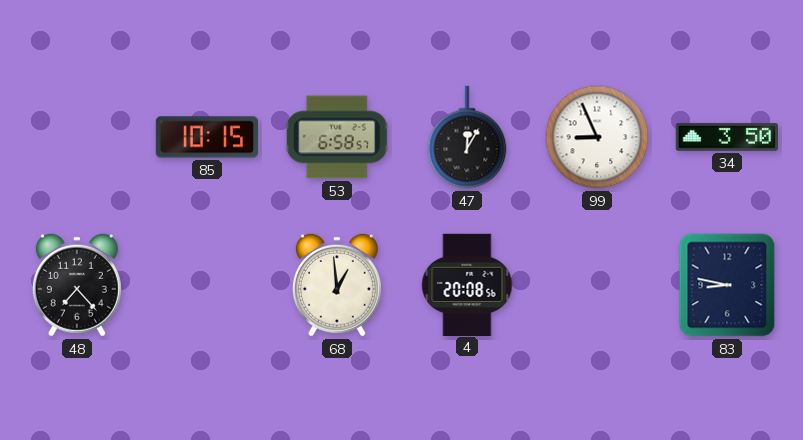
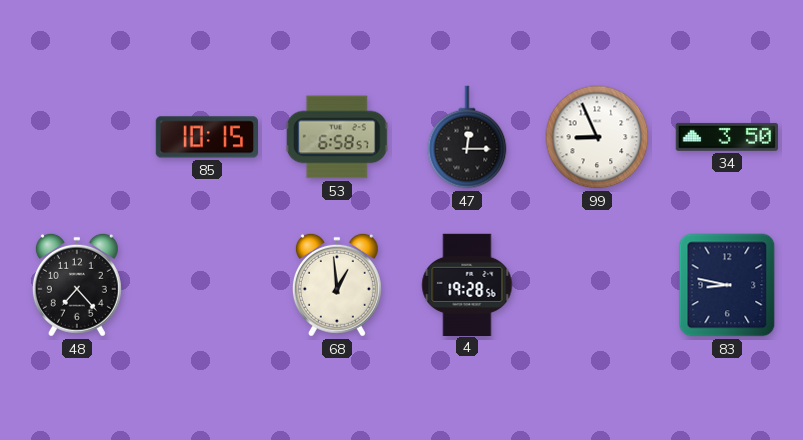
47: 12:05 -> 12:15 (467, 137)
4: 20:08 -> 19:28 (467, 284)
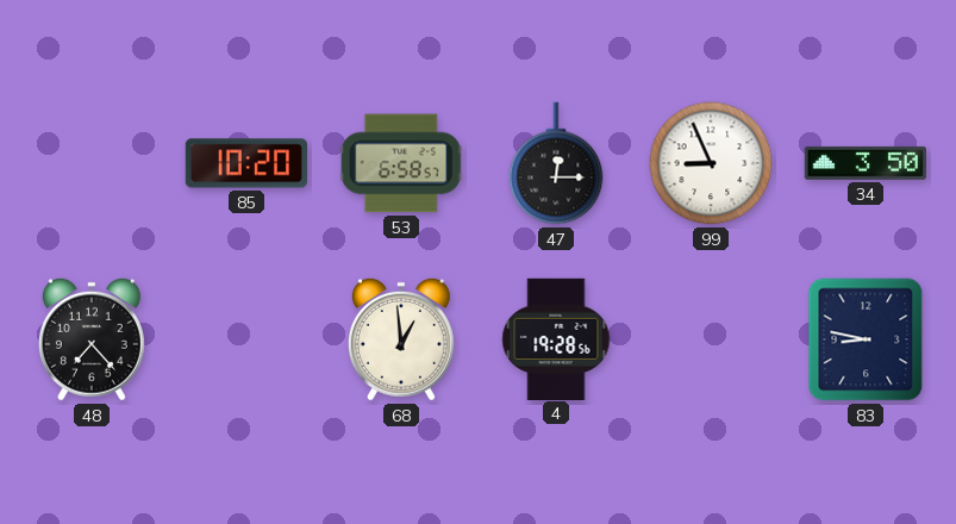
85: 10:15 -> 10:20 (245, 163)
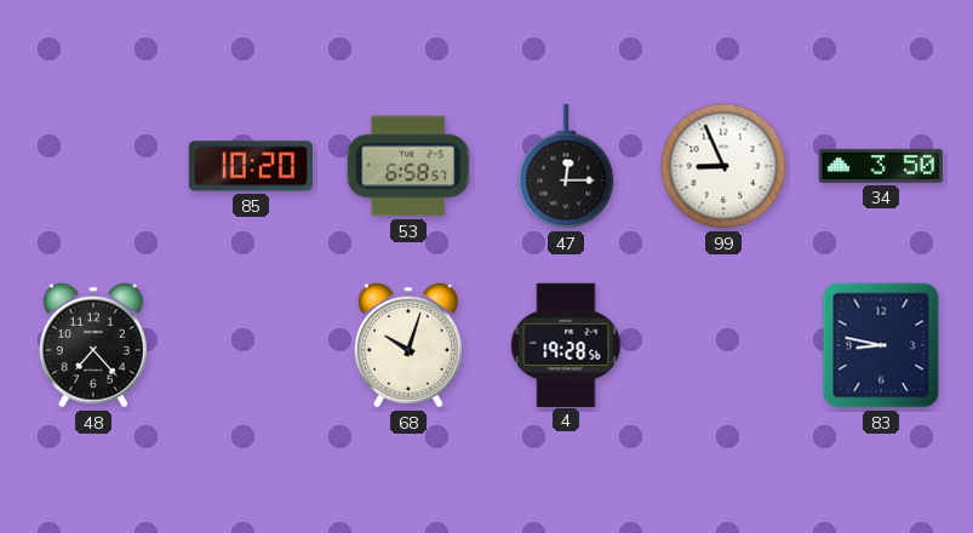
68: 12:59 -> 10:03 (408, 345)
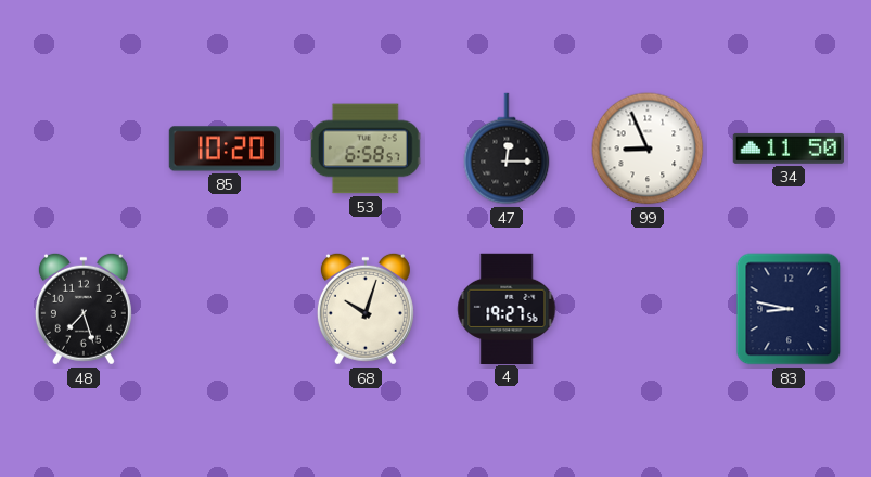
34: 3:50 -> 11:50 (787, 149)
48: 7:23 -> 7:27 (84, 309)
4: 19:28 -> 19:27 (507, 308)
